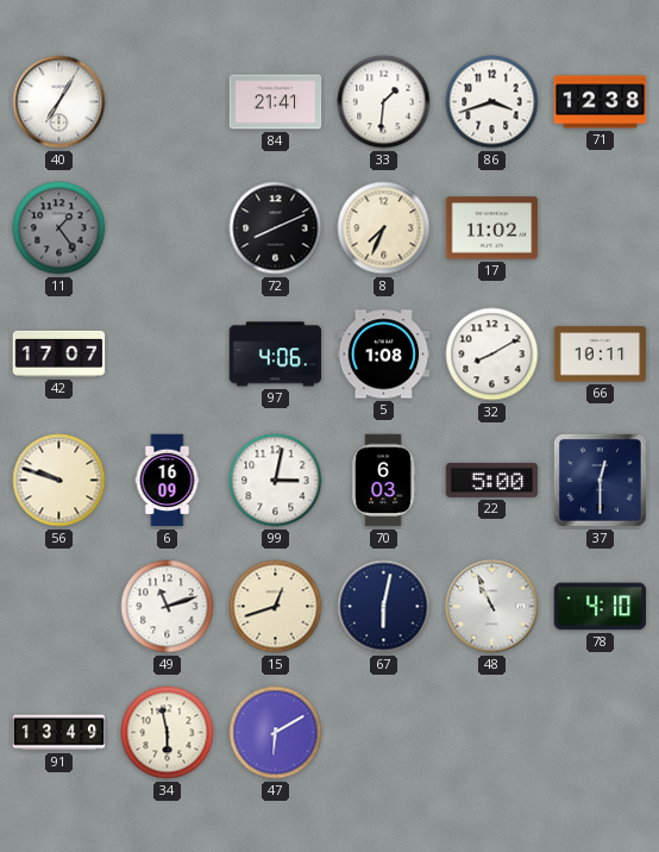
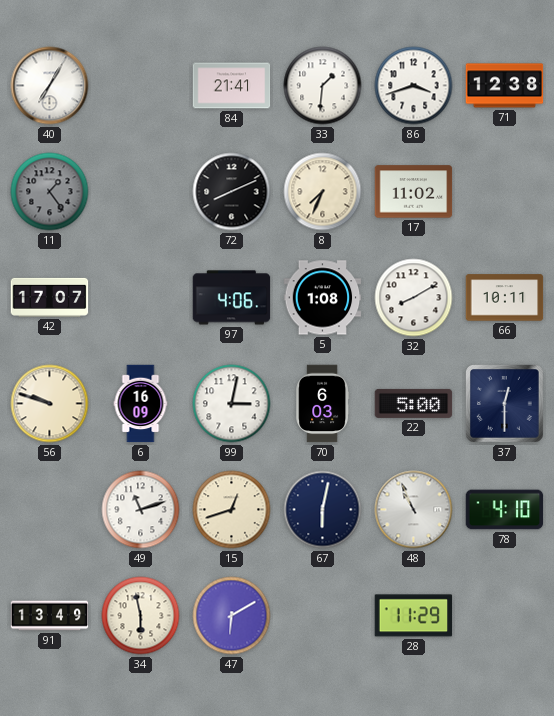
28: none -> 11:29 (414, 616)
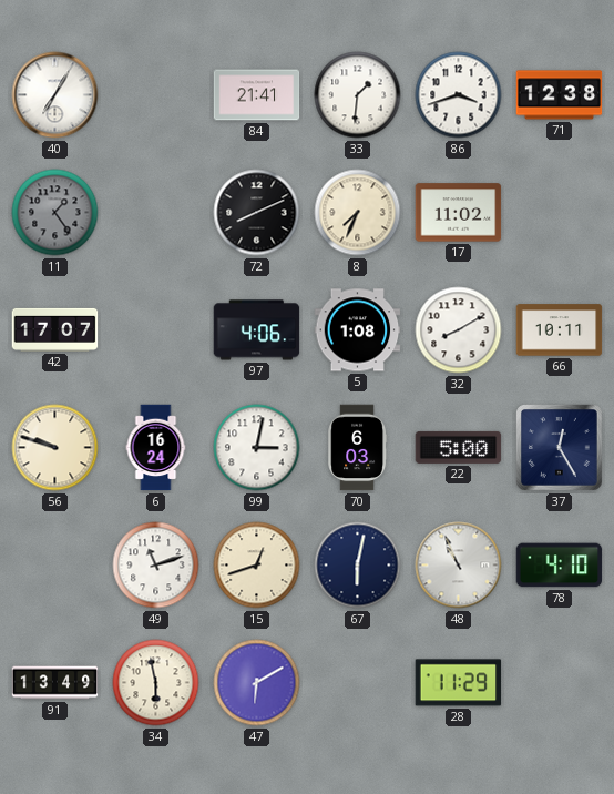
6: 16:09 -> 16:24 (156, 448)
37: 12:30 -> 12:25 (560, 448)
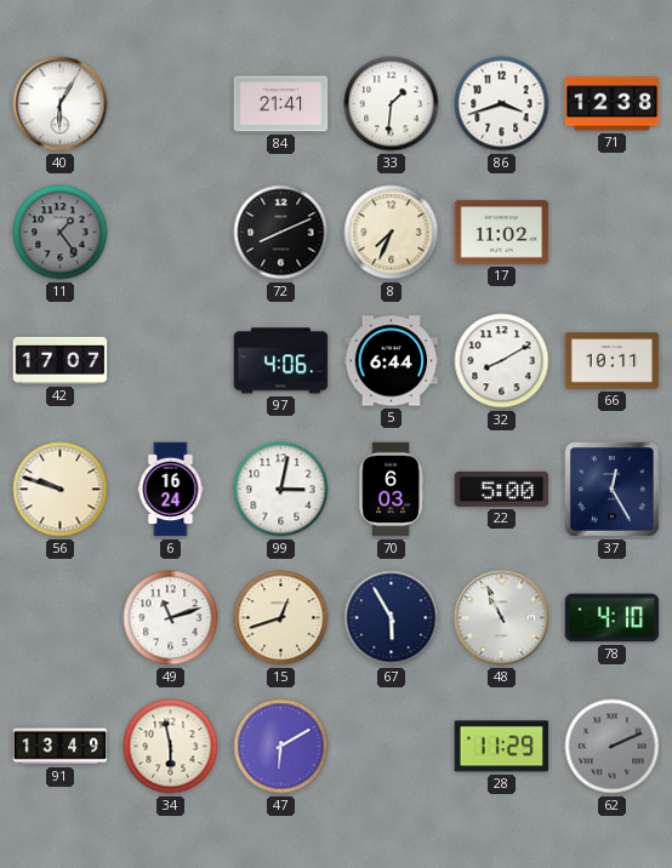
40: 7:05 -> 6:05 (61, 104)
5: 1:08 -> 6:44 (392, 361)
67: 6:02 -> 5:55 (392, 618)
62: none -> 2:11 (613, 747)
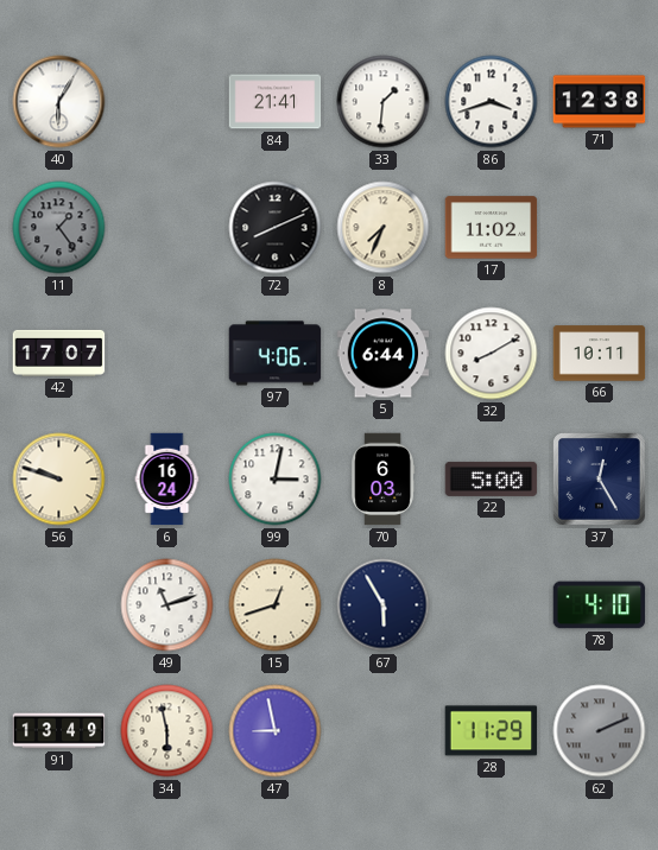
48: 10:56 -> none (502, 618)
47: 6:10 -> 8:58 (276, 731)
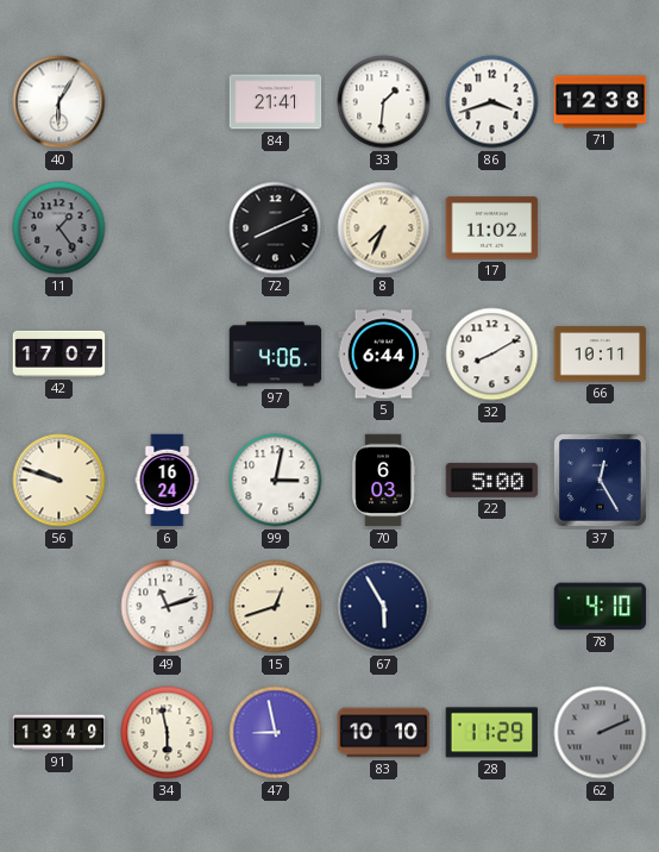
83: none -> 10:10 (384, 733)
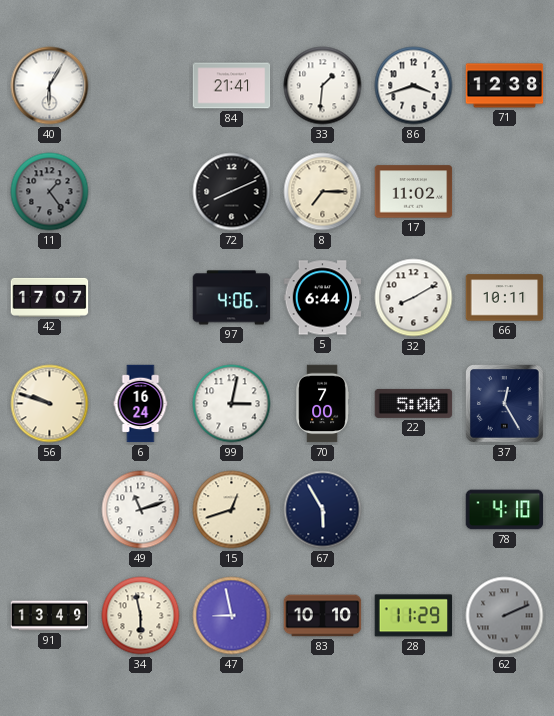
8: 7:34 -> 7:15 (323, 192)
70: 6:03 -> 7:00 (323, 404)
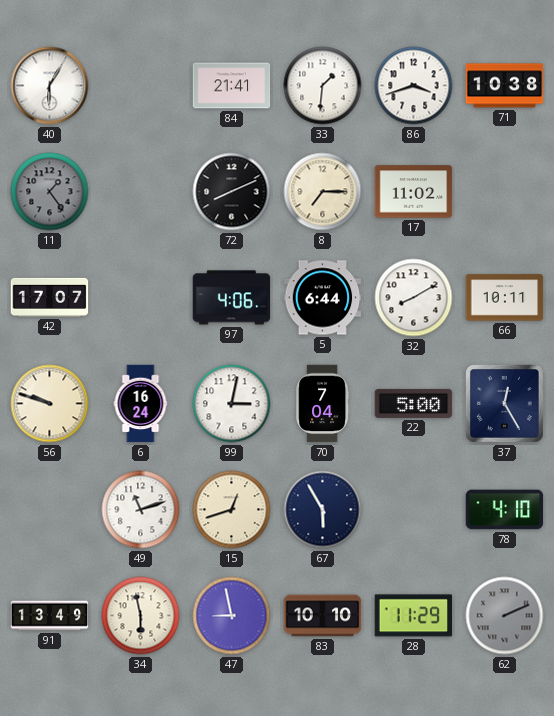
71: 12:38 -> 10:38 (505, 86)
70: 7:00 -> 7:04 (323, 404)
